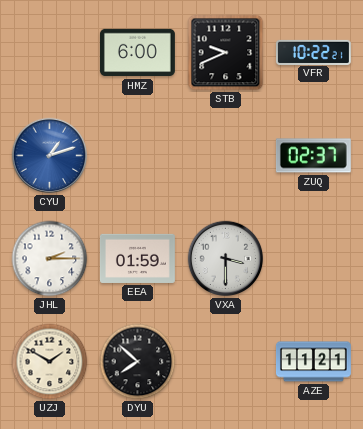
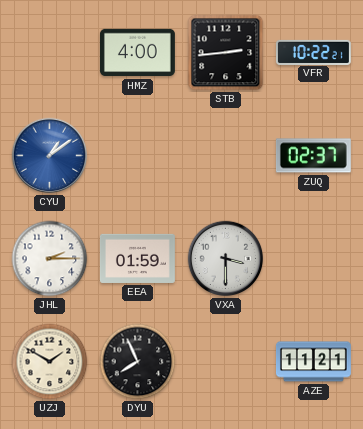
HMZ: 6:00 -> 4:00 (137, 53)
STB: 9:41 -> 2:44 (226, 53)
CYU: 1:12 -> 1:09 (50, 156)
DYU: 7:52 -> 7:56 (138, 362)
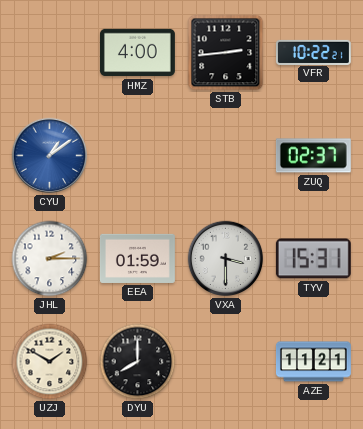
TYV: none -> 15:31 (313, 259)
DYU: 7:56 -> 8:00 (138, 362)
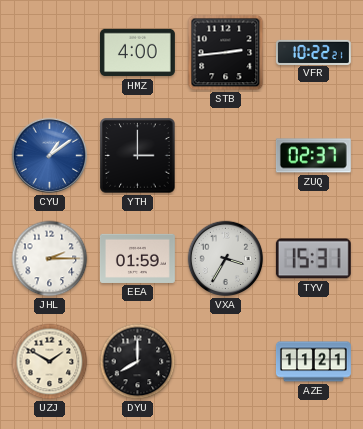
YTH: none -> 3:00 (138, 156)
VXA: 3:30 -> 3:35 (226, 259)
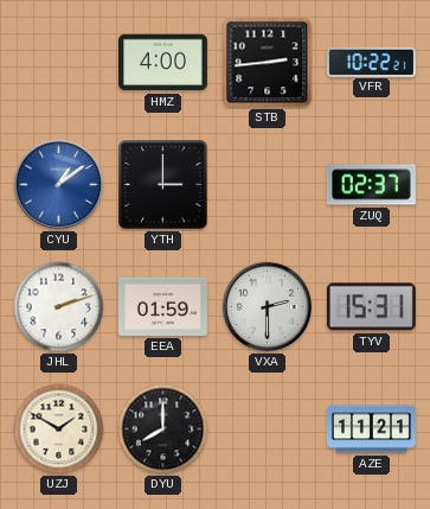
JHL: 2:15 -> 2:12 (59, 307)
VXA: 3:35 -> 2:30 (268, 307)
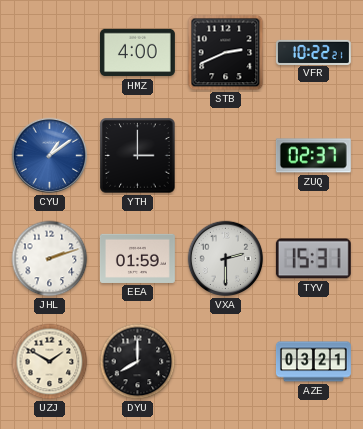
STB: 2:44 -> 2:41 (226, 53)
AZE: 11:21 -> 03:21 (313, 362)
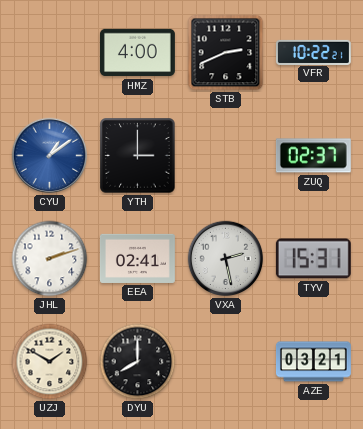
EEA: 01:59 -> 02:41 (137, 258)
VXA: 2:30 -> 2:28 (226, 259)
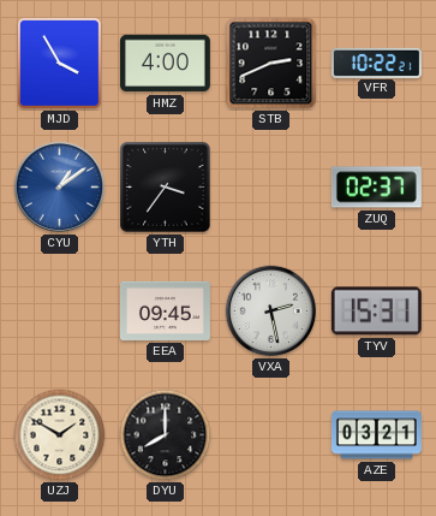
MJD: none -> 3:55 (59, 63)
YTH: 3:00 -> 3:36 (166, 188)
JHL: 2:12 -> none (50, 259)
EEA: 02:41 -> 09:45 (165, 310)
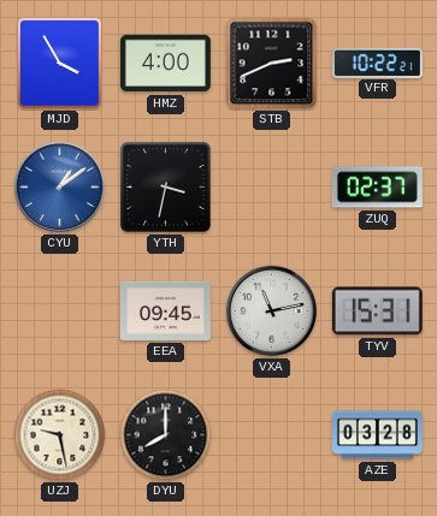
YTH: 3:36 -> 3:32 (166, 188)
VXA: 2:28 -> 11:13 (272, 312)
UZJ: 1:50 -> 9:28 (60, 435)
AZE: 03:21 -> 03:28 (377, 435)
